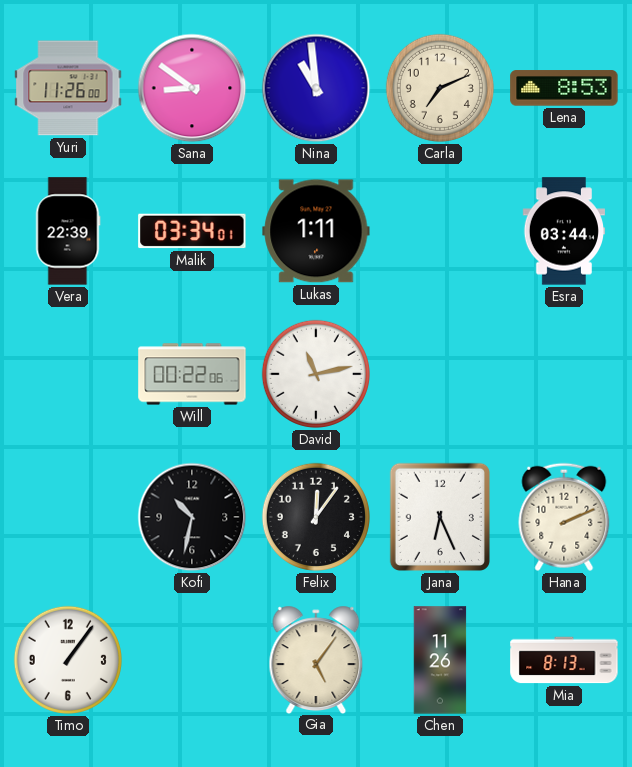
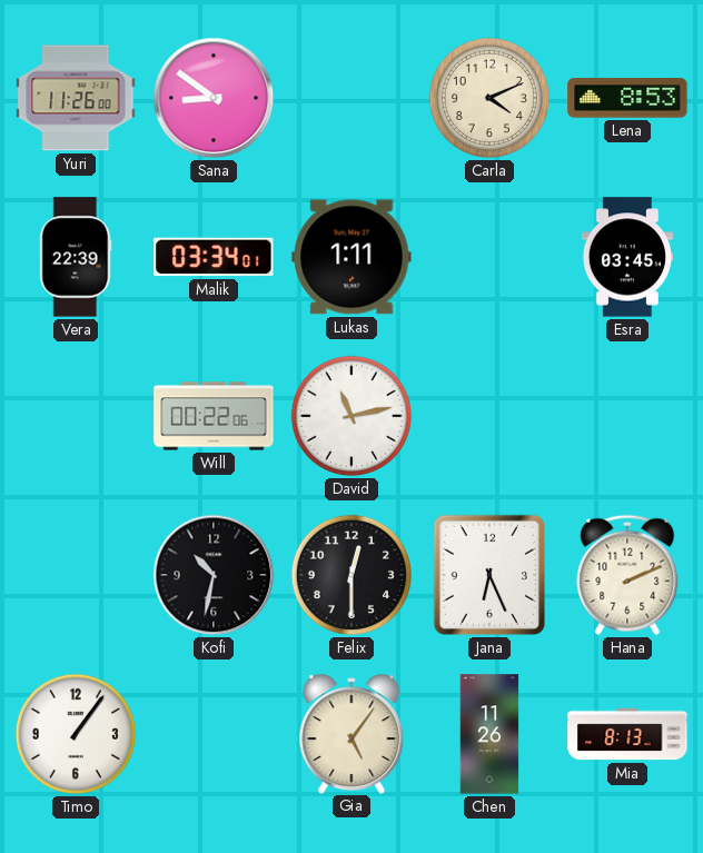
Nina: 10:59 -> none (316, 88)
Carla: 7:11 -> 4:11 (489, 98)
Esra: 03:44 -> 03:45 (626, 257)
Felix: 12:06 -> 12:30 (351, 575)
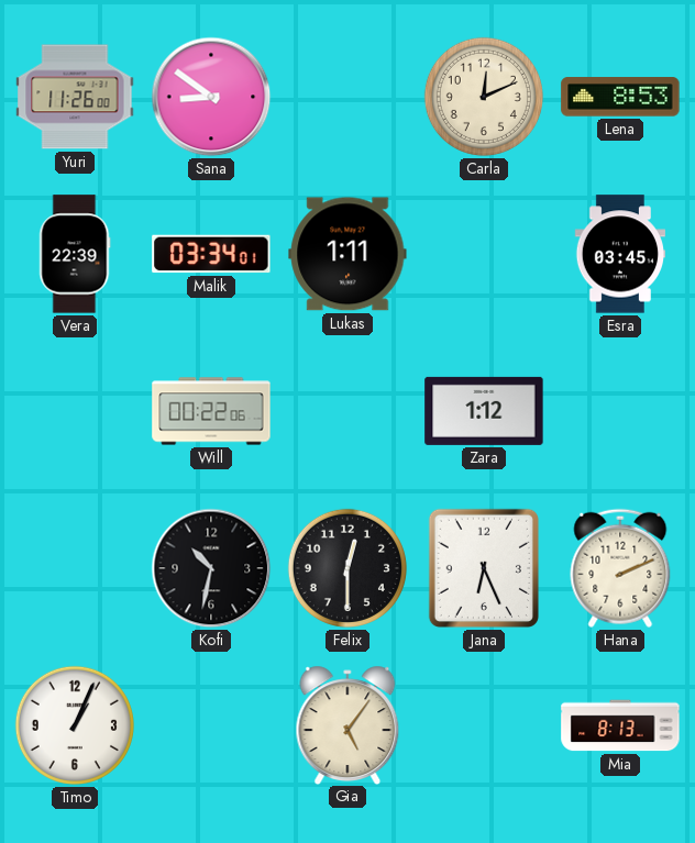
Carla: 4:11 -> 12:11 (484, 97)
David: 11:13 -> none (351, 416)
Zara: none -> 1:12 (484, 411)
Timo: 1:06 -> 1:04 (75, 725)
Chen: 11:26 -> none (489, 734)
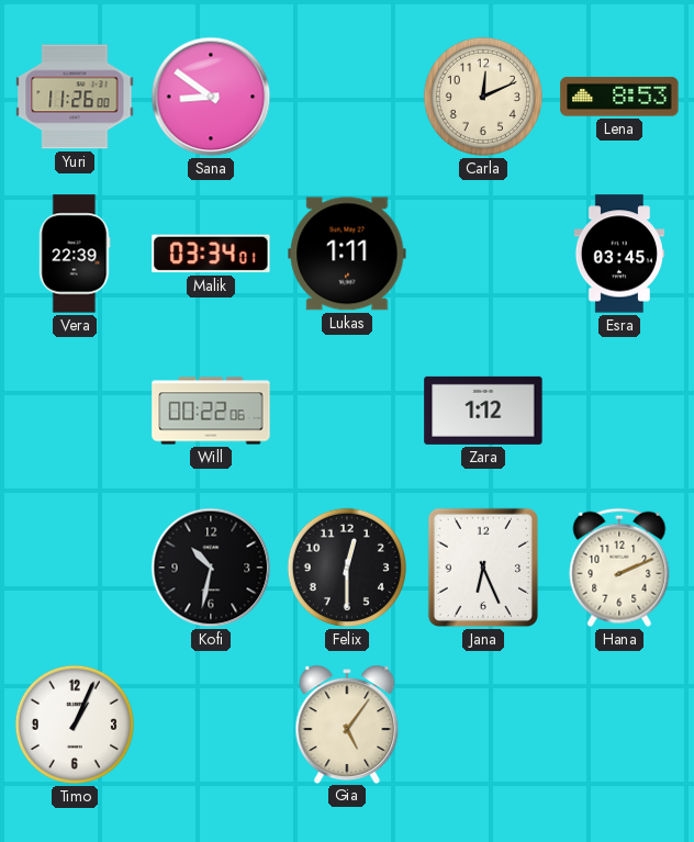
Mia: 8:13 -> none (620, 725)
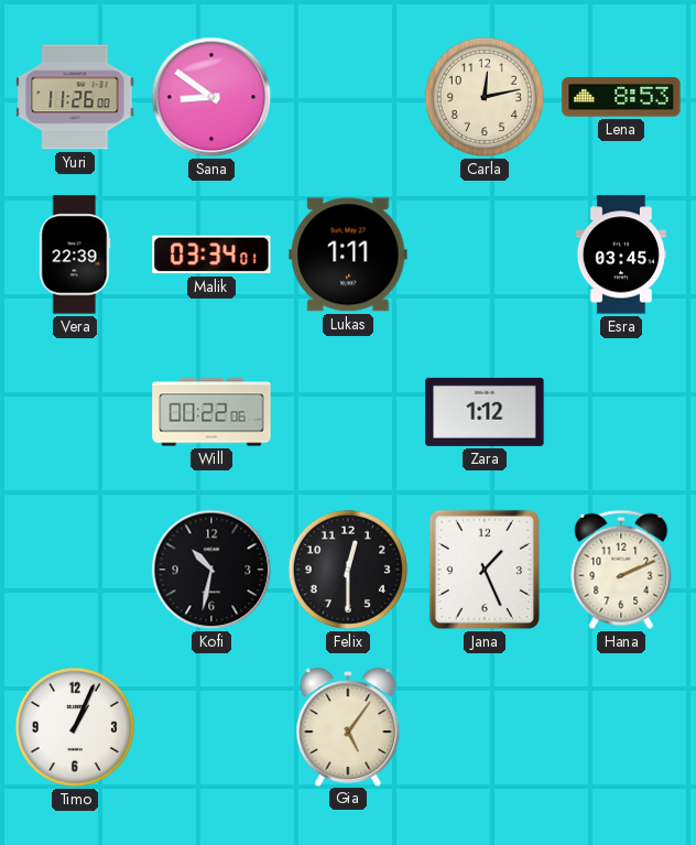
Carla: 12:11 -> 12:13 (485, 97)
Jana: 6:26 -> 1:26 (485, 570)
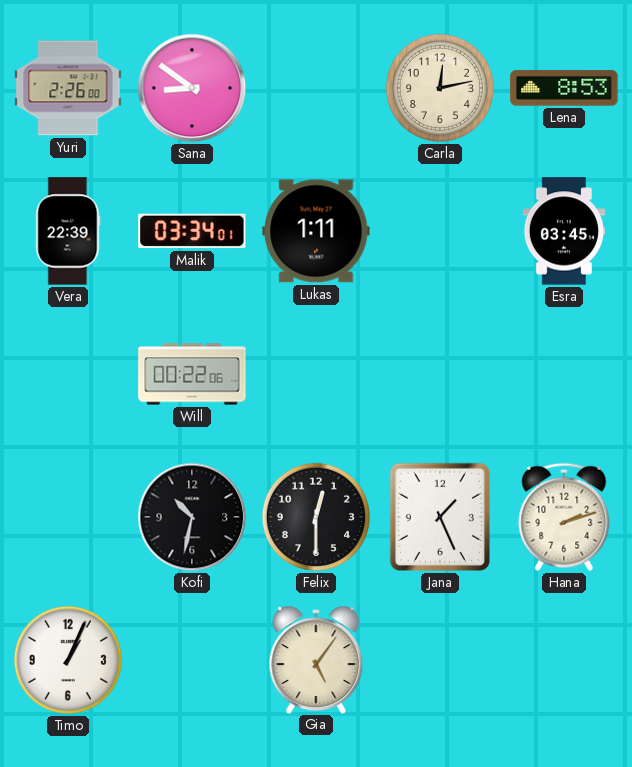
Yuri: 11:26 -> 2:26 (68, 88)
Zara: 1:12 -> none (485, 412)
Hana: 2:11 -> 2:12 (564, 517)
